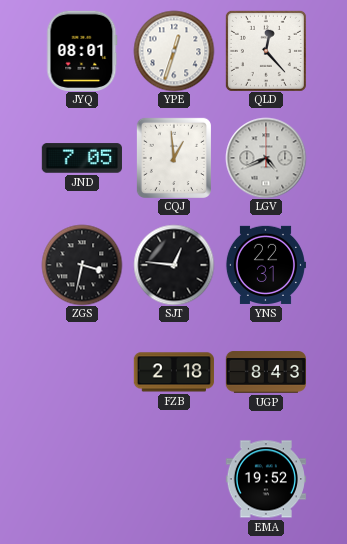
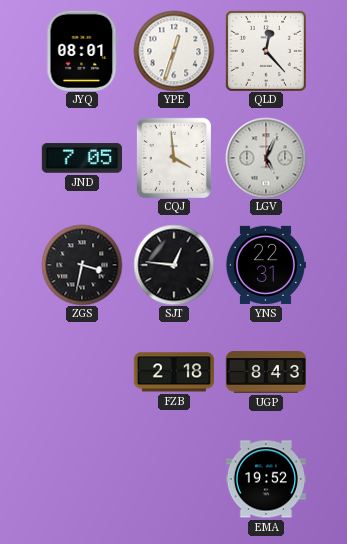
CQJ: 12:59 -> 3:59 (174, 158)
LGV: 4:41 -> 5:04 (266, 158)
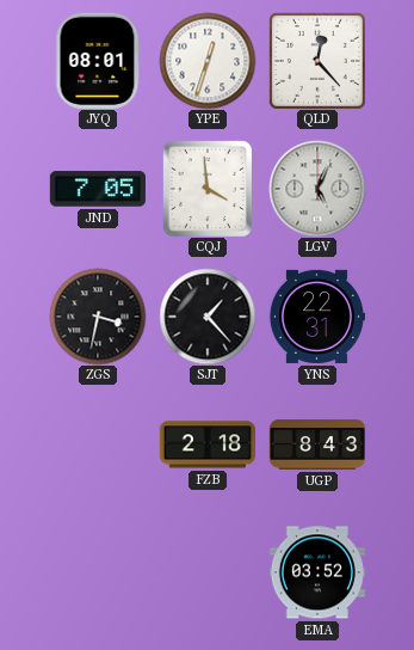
SJT: 12:46 -> 1:23 (208, 317)
EMA: 19:52 -> 03:52 (317, 572)
